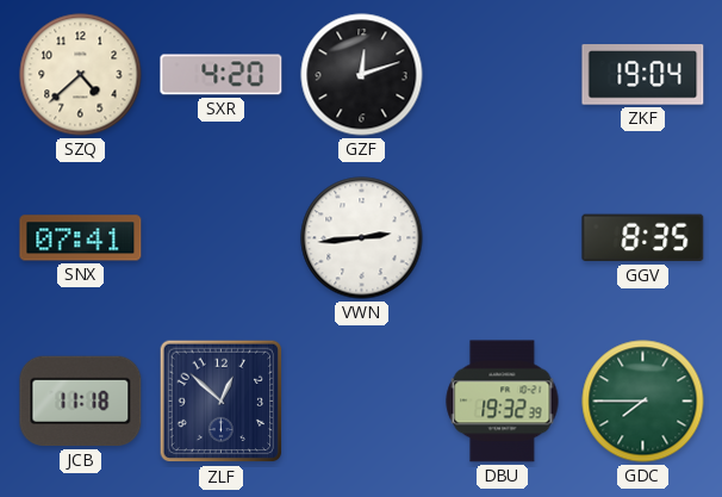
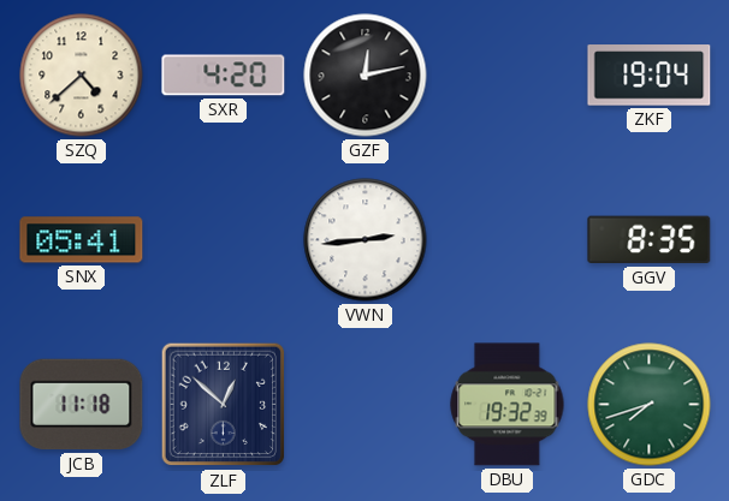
GZF: 12:12 -> 12:13 (366, 76)
SNX: 07:41 -> 05:41 (82, 240)
GDC: 7:45 -> 7:42 (650, 405)
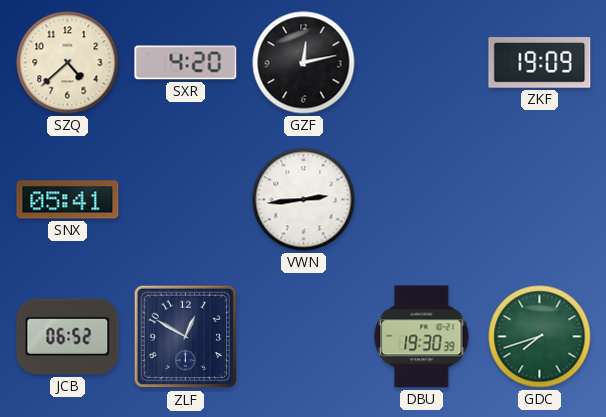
ZKF: 19:04 -> 19:09 (540, 63)
GGV: 8:35 -> none (650, 240)
JCB: 11:18 -> 06:52 (68, 337)
ZLF: 12:52 -> 12:50 (186, 337)
DBU: 19:32 -> 19:30 (422, 337)
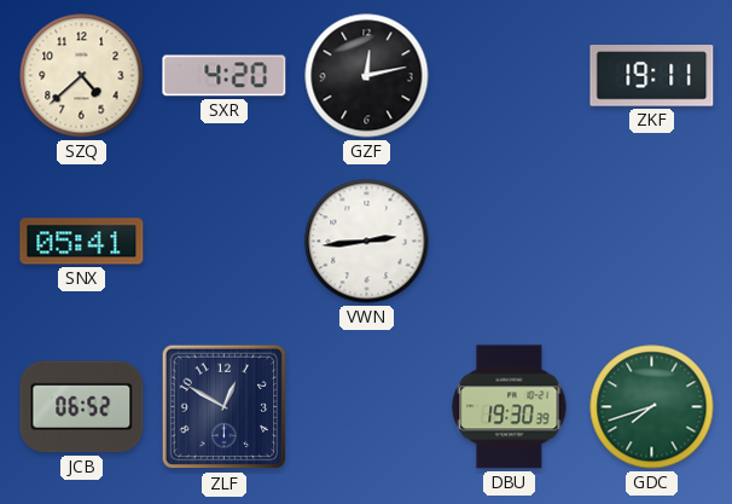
ZKF: 19:09 -> 19:11 (652, 76)
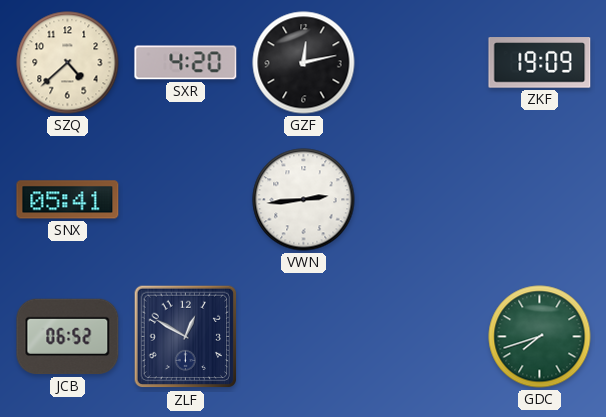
ZKF: 19:11 -> 19:09 (540, 63)
DBU: 19:30 -> none (510, 407)
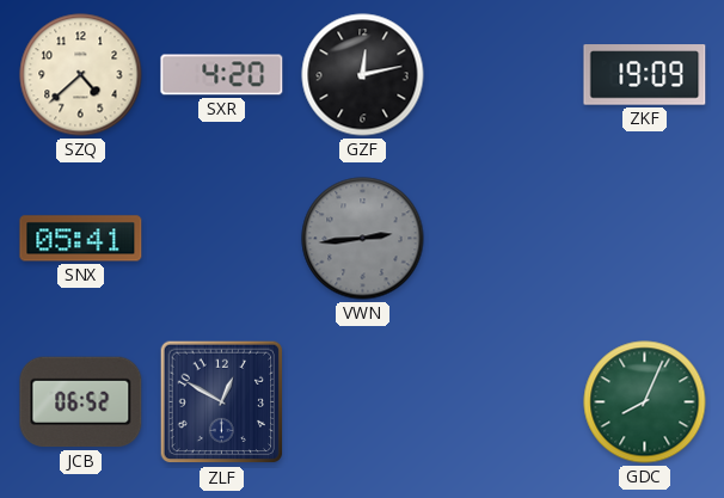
VWN dial: white -> grey (363, 239)
GDC: 7:42 -> 8:04 (645, 402)
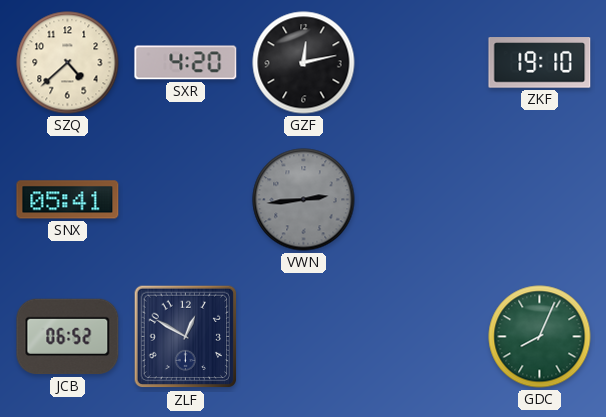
ZKF: 19:09 -> 19:10 (540, 63)
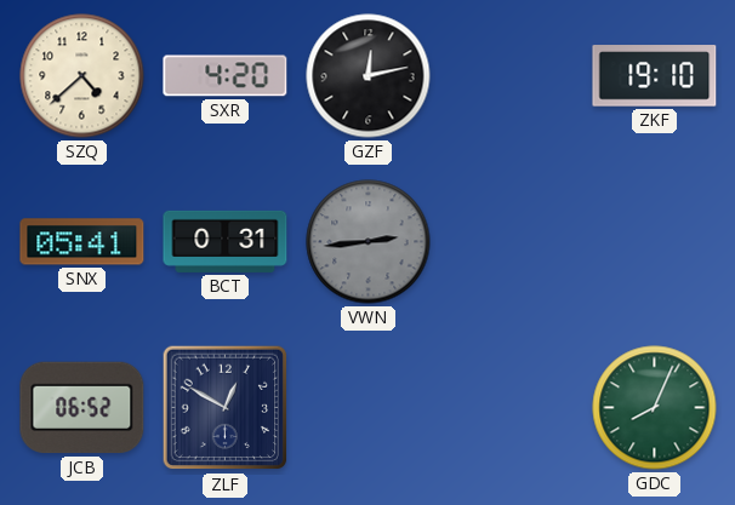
BCT: none -> 0:31 (226, 241)
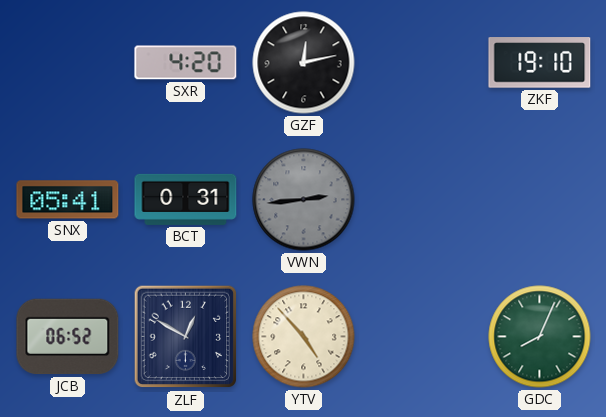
SZQ: 4:38 -> none (82, 76)
YTV: none -> 4:53 (304, 337)
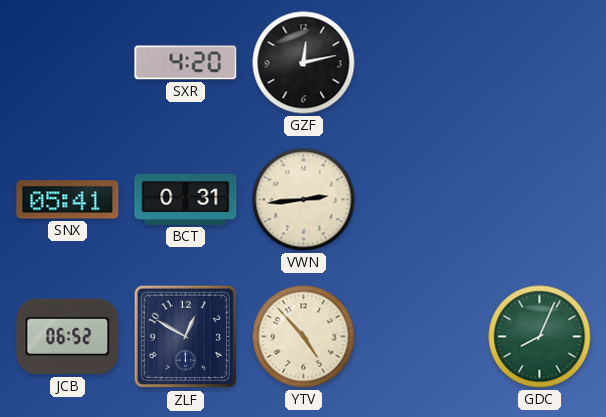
ZKF: 19:10 -> none (540, 63)
VWN dial: grey -> cream (304, 200)
